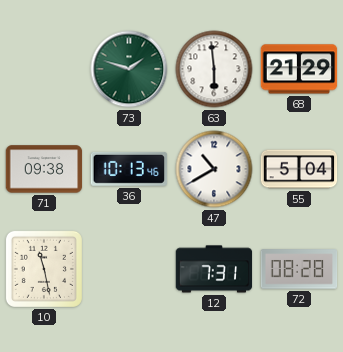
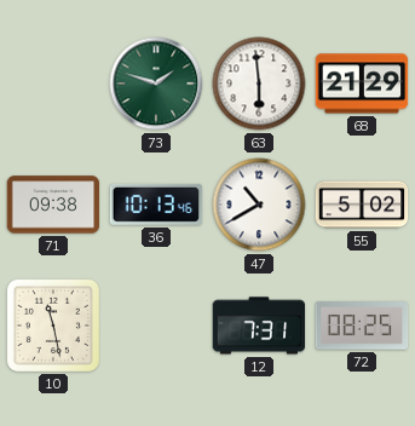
55: 5:04 -> 5:02 (362, 205)
72: 08:28 -> 08:25 (362, 326)
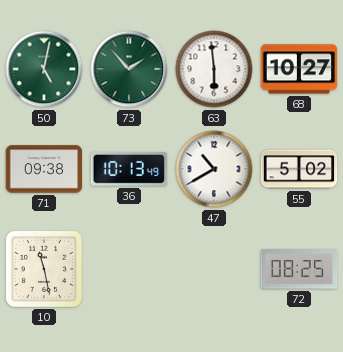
50: none -> 5:02 (44, 69)
73: 1:48 -> 1:53 (129, 69)
68: 21:29 -> 10:27 (299, 69)
36: 10:13:46 -> 10:13:49 (129, 169)
12: 7:31 -> none (259, 326)
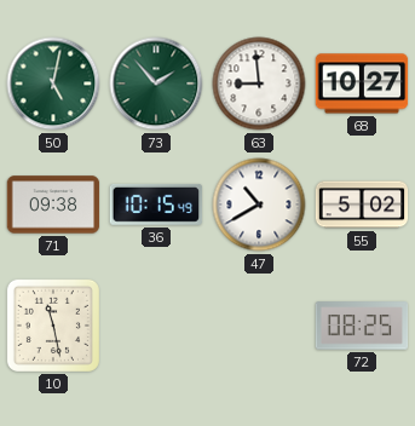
63: 5:59 -> 8:59 (259, 84)
36: 10:13 -> 10:15 (156, 205)
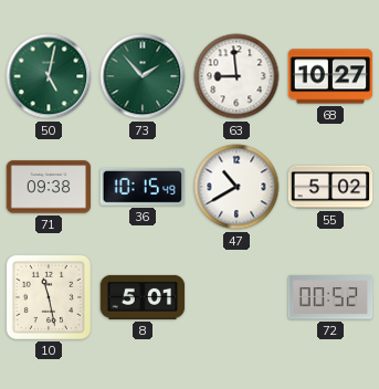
8: none -> 5:01 (143, 297)
72: 08:25 -> 00:52 (330, 297)
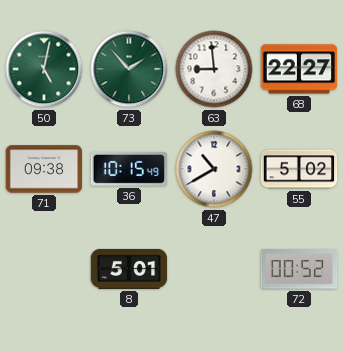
68: 10:27 -> 22:27 (299, 69)
10: 11:28 -> none (49, 297)
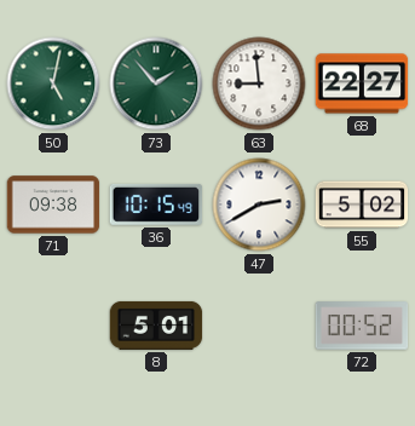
47: 10:40 -> 2:40 (259, 205)
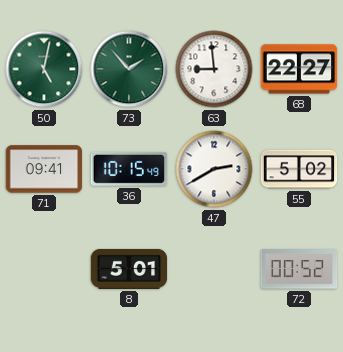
71: 09:38 -> 09:41 (44, 169)
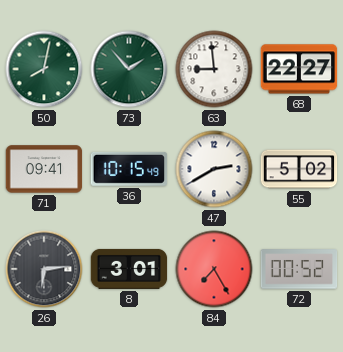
50: 5:02 -> 8:02 (44, 69)
26: none -> 6:14 (44, 269)
8: 5:01 -> 3:01 (129, 269)
84: none -> 7:25 (214, 269)
